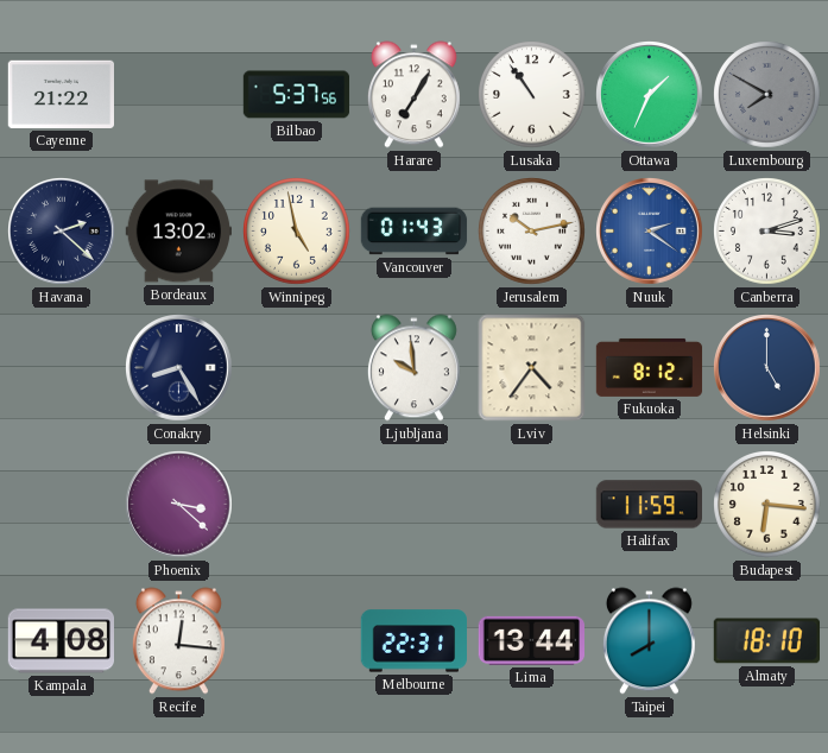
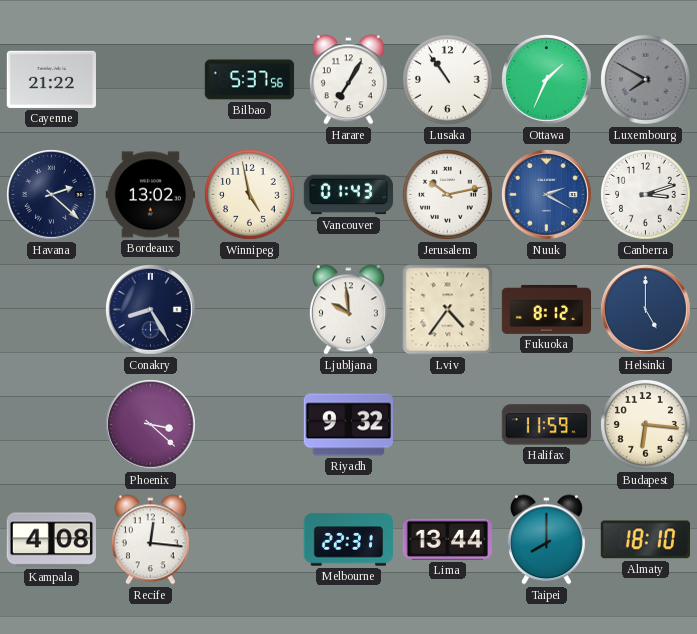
Nuuk: 2:21 -> 2:20 (547, 195)
Riyadh: none -> 9:32 (348, 425)
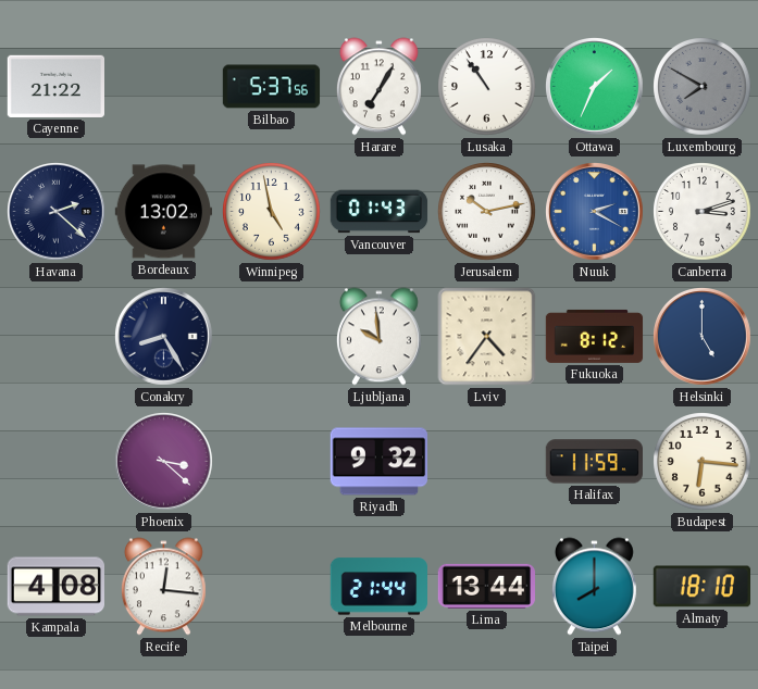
Melbourne: 22:31 -> 21:44 (378, 587)
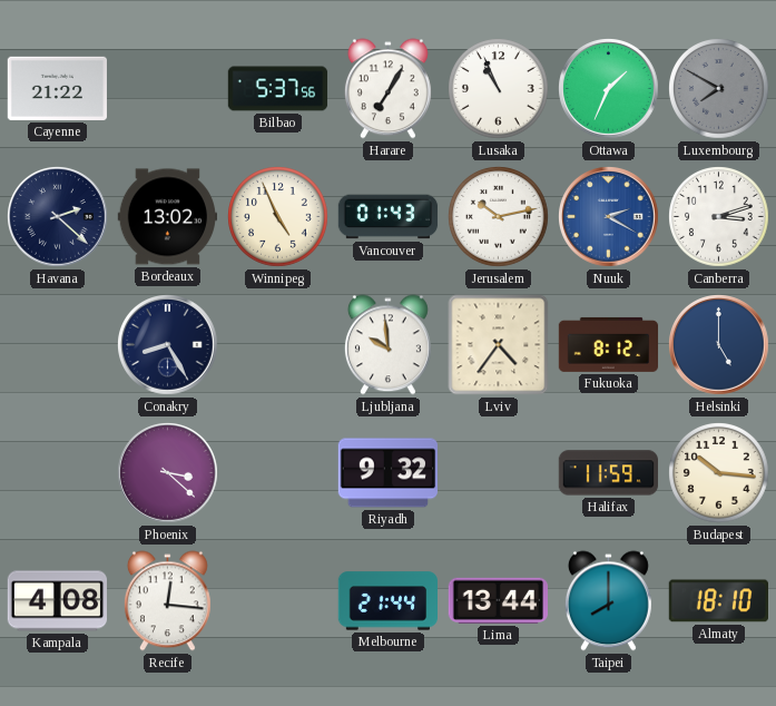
Lusaka: 10:54 -> 10:56 (499, 89)
Winnipeg: 4:58 -> 4:56 (278, 217)
Budapest: 6:16 -> 10:16 (719, 473)
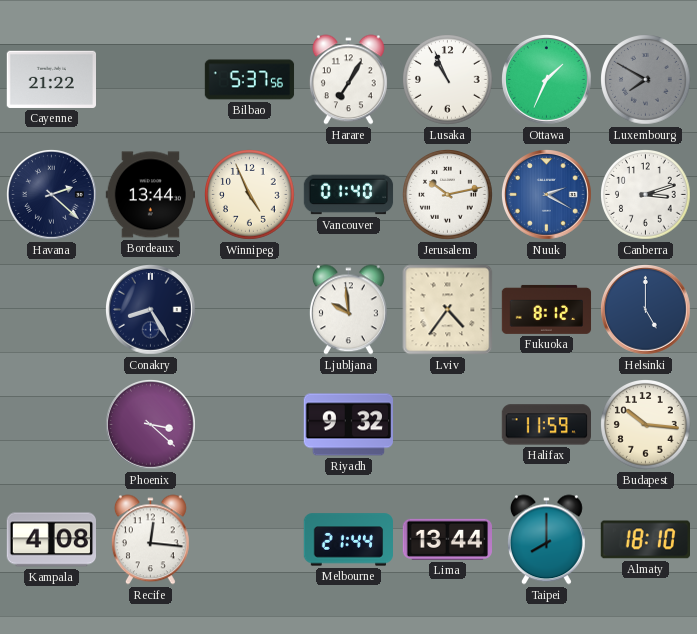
Bordeaux: 13:02 -> 13:44 (150, 195)
Vancouver: 01:43 -> 01:40 (349, 195)
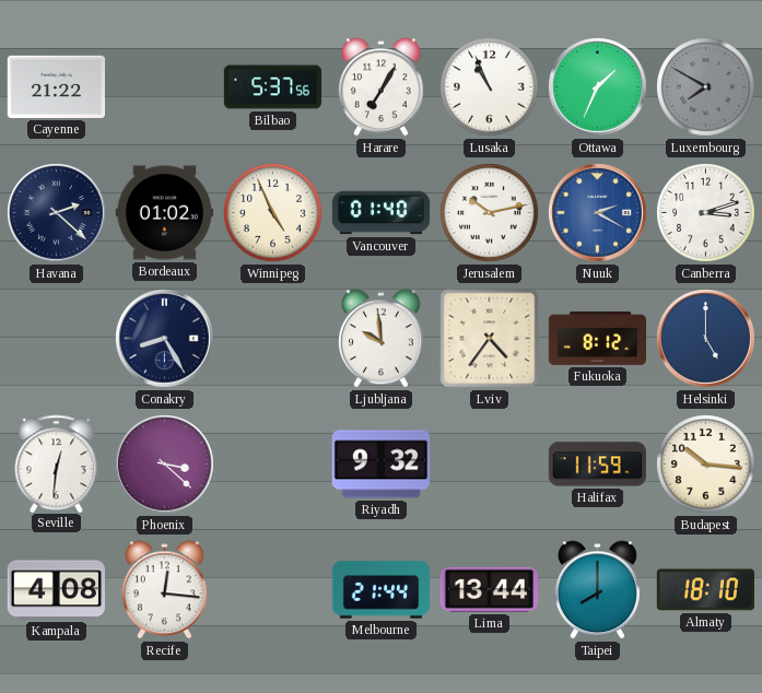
Bordeaux: 13:44 -> 01:02 (164, 213)
Seville: none -> 12:31 (57, 463)
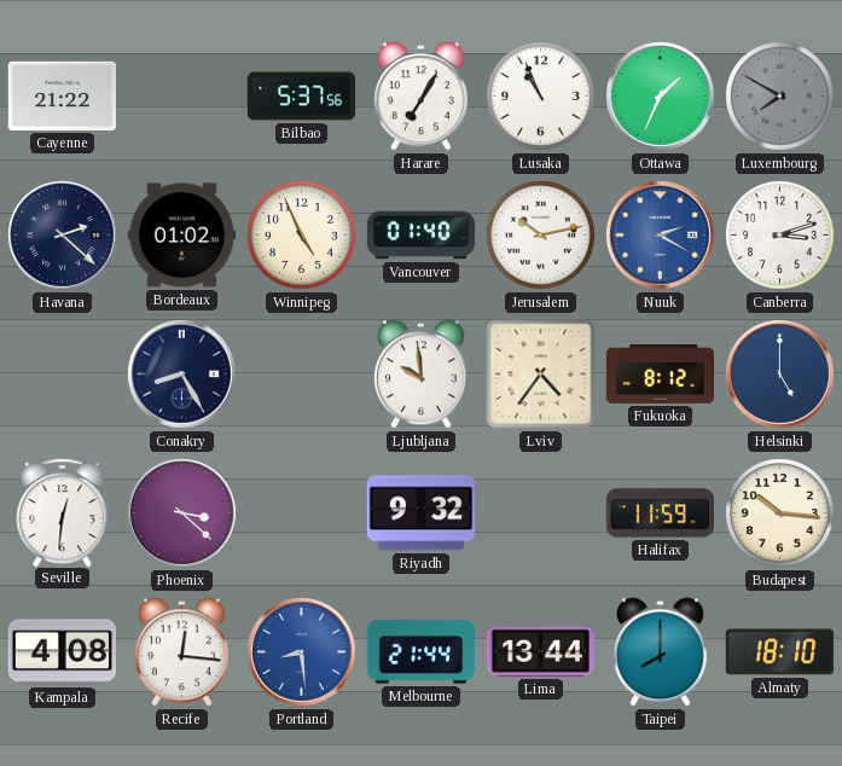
Portland: none -> 8:29 (302, 652)
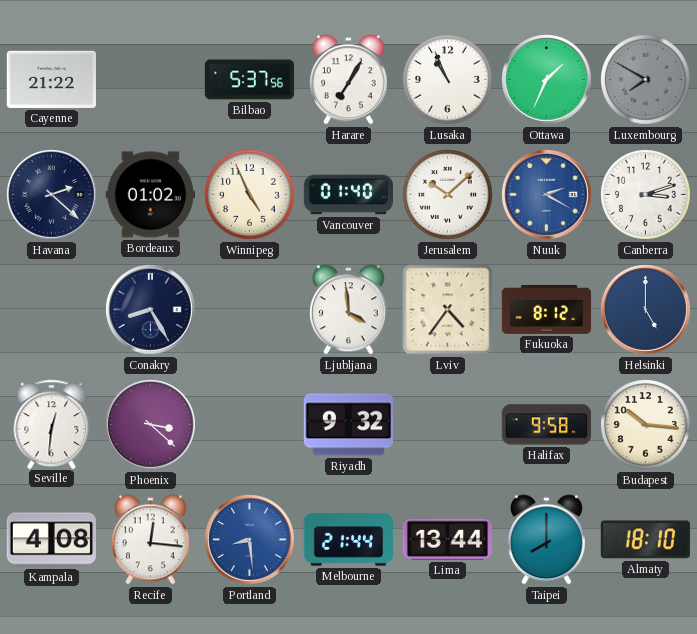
Jerusalem: 10:13 -> 10:08 (448, 195)
Ljubljana: 9:59 -> 3:59 (348, 310)
Halifax: 11:59 -> 9:58 (546, 425)
